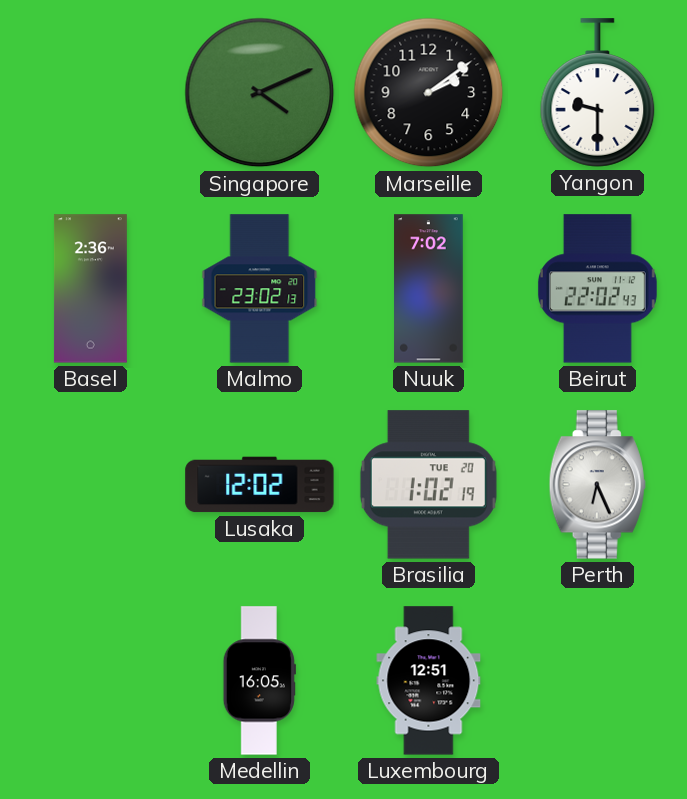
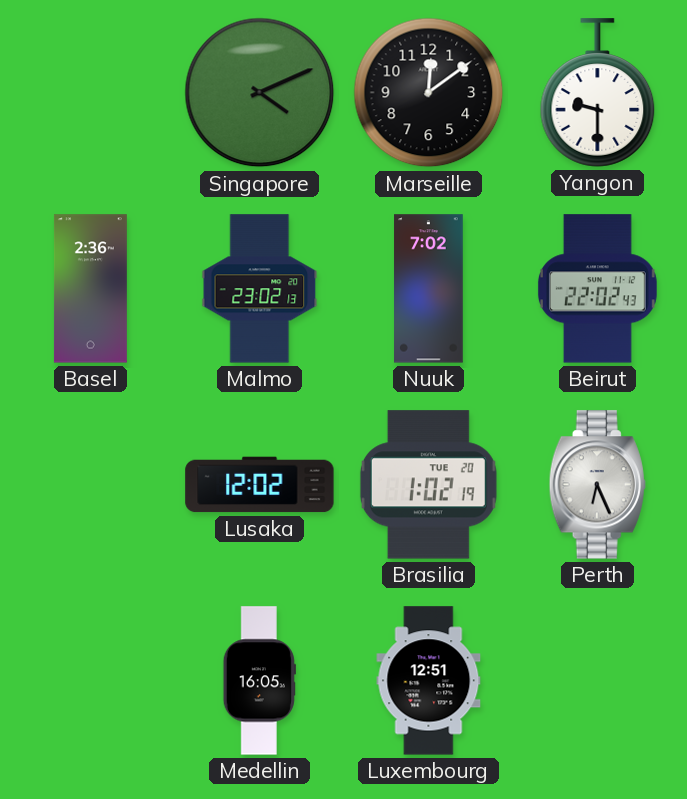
Marseille: 2:09 -> 12:09 (429, 93)
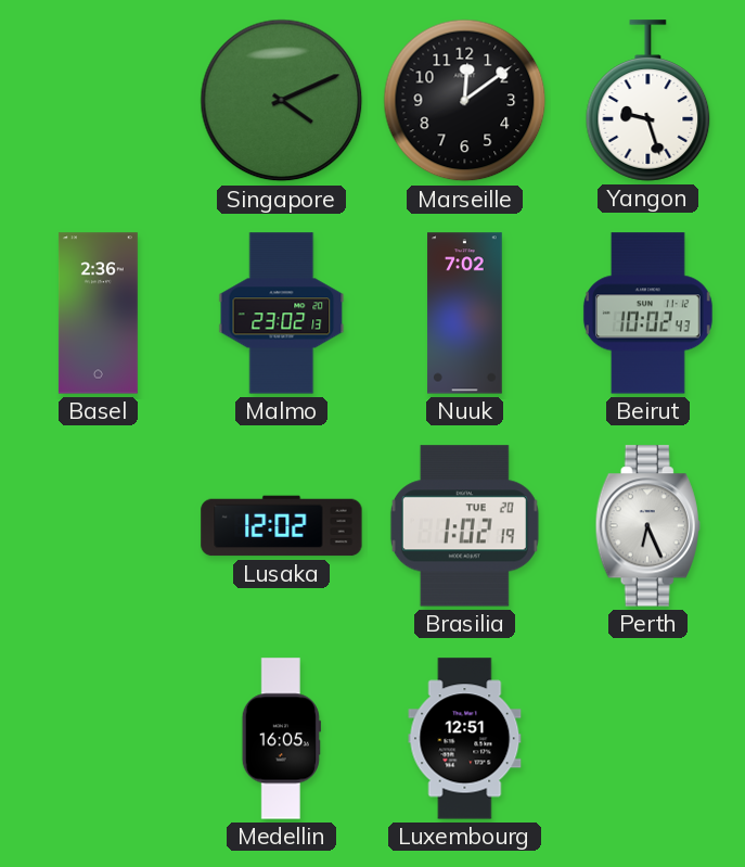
Yangon: 9:30 -> 9:27 (648, 101)
Beirut: 22:02 -> 10:02 (647, 314)
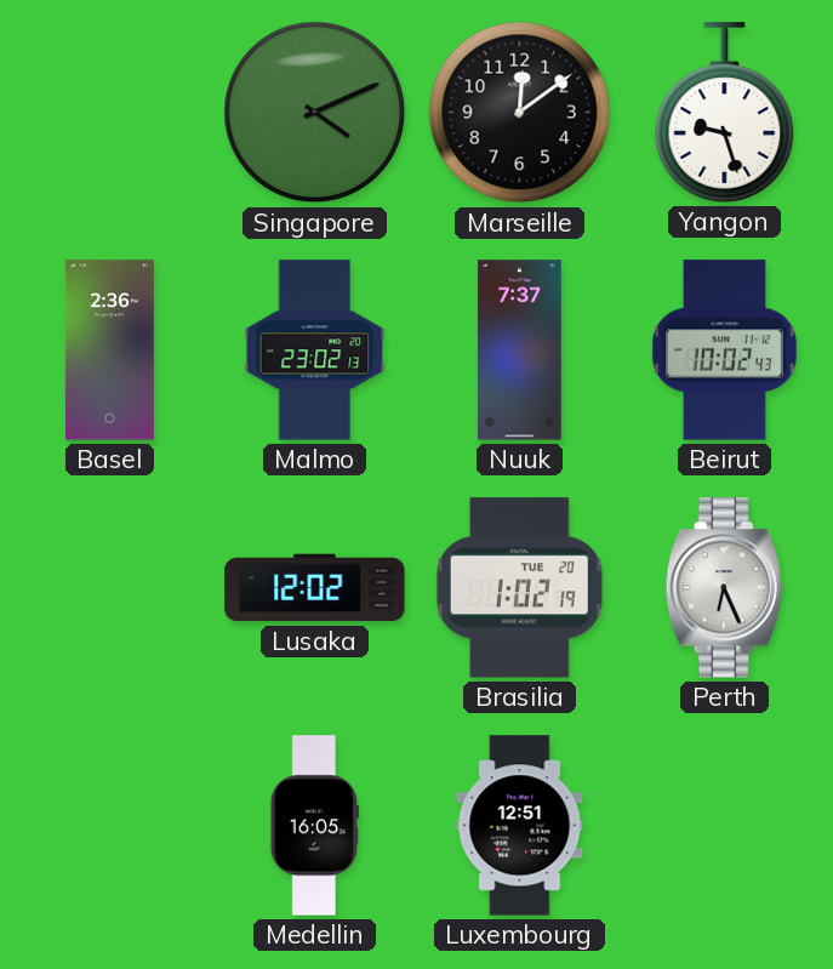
Nuuk: 7:02 -> 7:37 (520, 350)
